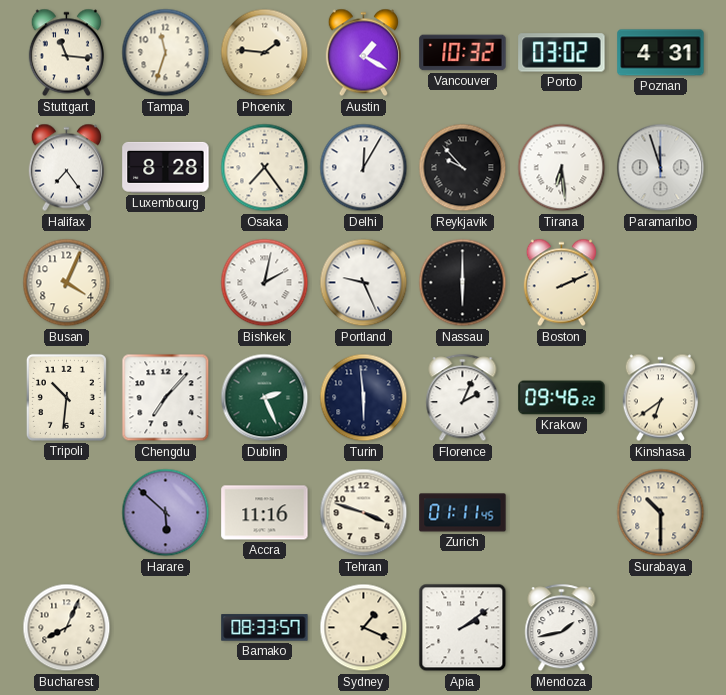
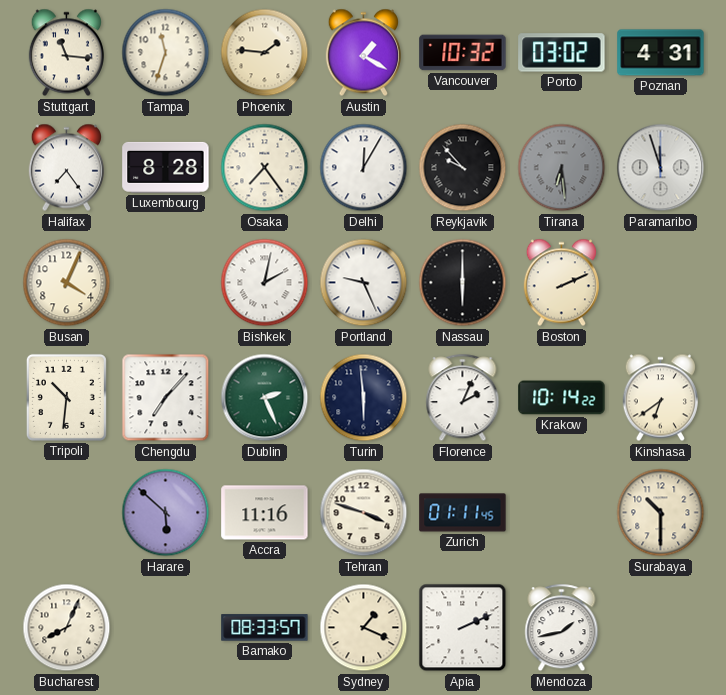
Tirana dial: white -> grey (562, 168)
Krakow: 09:46 -> 10:14 (562, 398)
Apia: 2:09 -> 2:11 (463, 628)
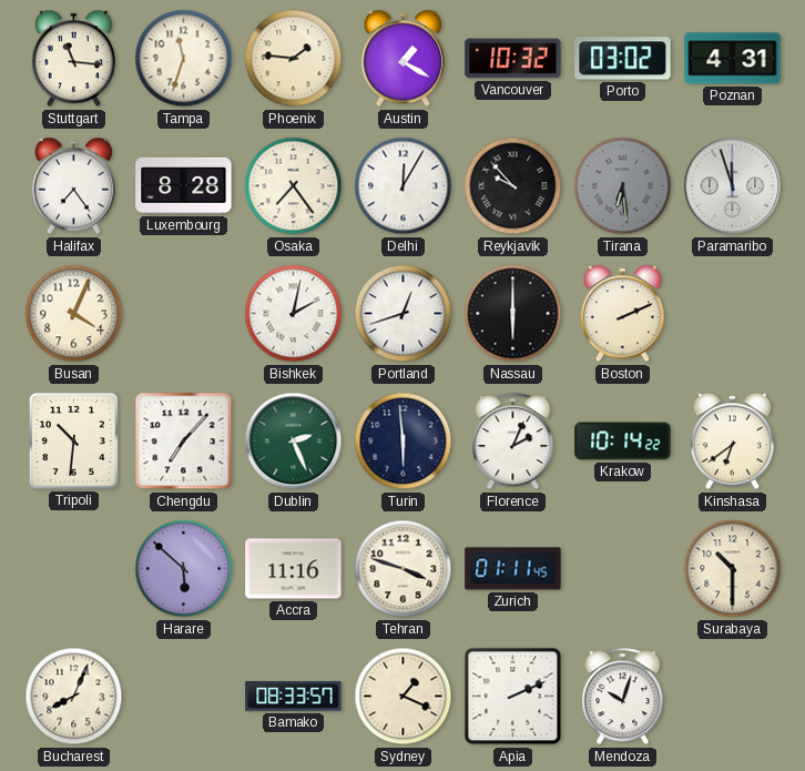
Portland: 9:26 -> 12:42 (404, 314)
Mendoza: 1:43 -> 10:03 (623, 697)
